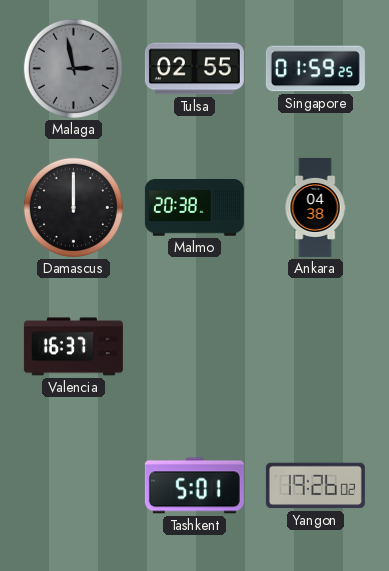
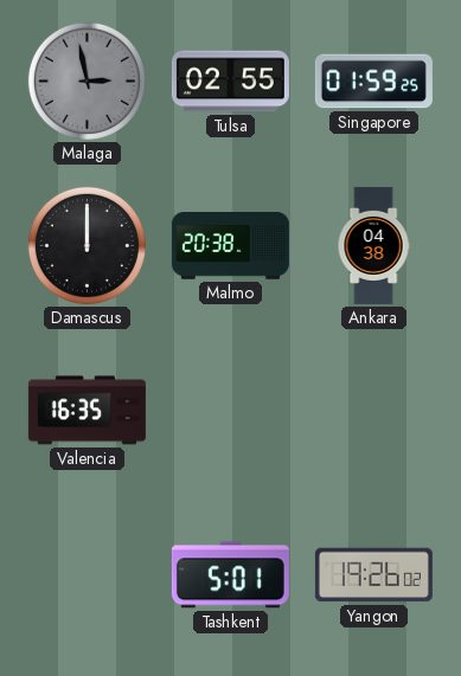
Valencia: 16:37 -> 16:35 (87, 411)
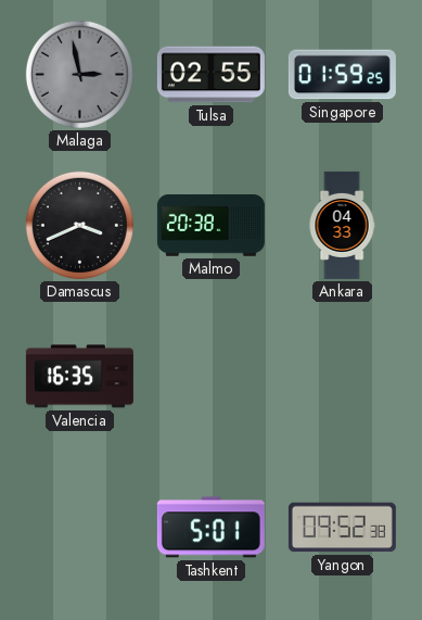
Damascus: 12:00 -> 3:41 (79, 225)
Ankara: 04:38 -> 04:33 (342, 225)
Yangon: 19:26 -> 09:52 (342, 528)
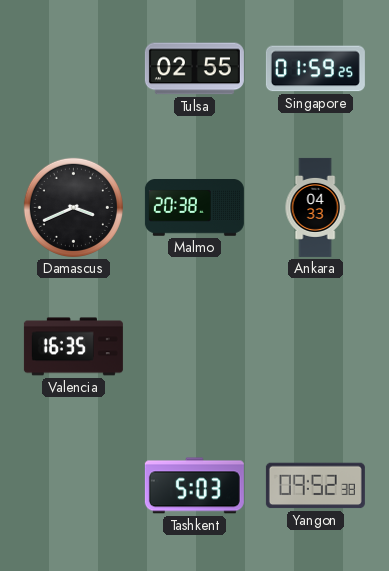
Malaga: 2:58 -> none (79, 74)
Tashkent: 5:01 -> 5:03 (194, 486)
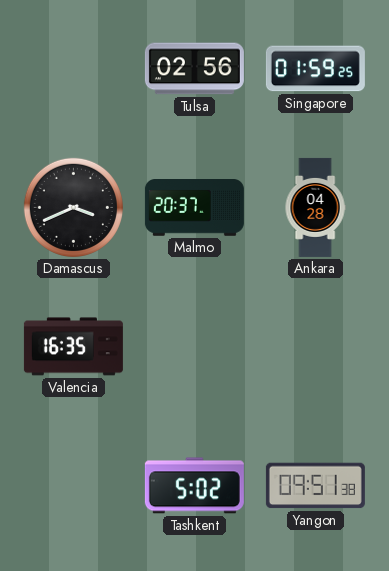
Tulsa: 02:55 -> 02:56 (194, 69)
Malmo: 20:38 -> 20:37 (194, 208)
Ankara: 04:33 -> 04:28 (315, 207)
Tashkent: 5:03 -> 5:02 (194, 486)
Yangon: 09:52 -> 09:51 (315, 486)
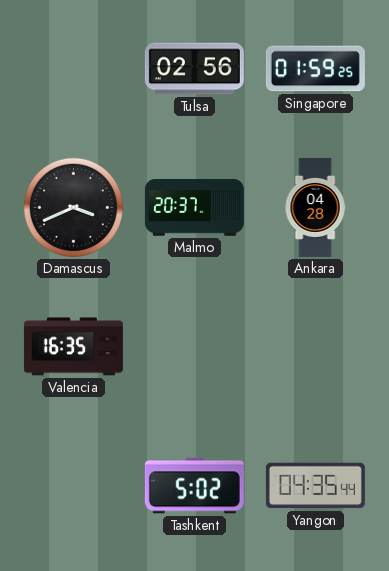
Yangon: 09:51 -> 04:35 (315, 486)
